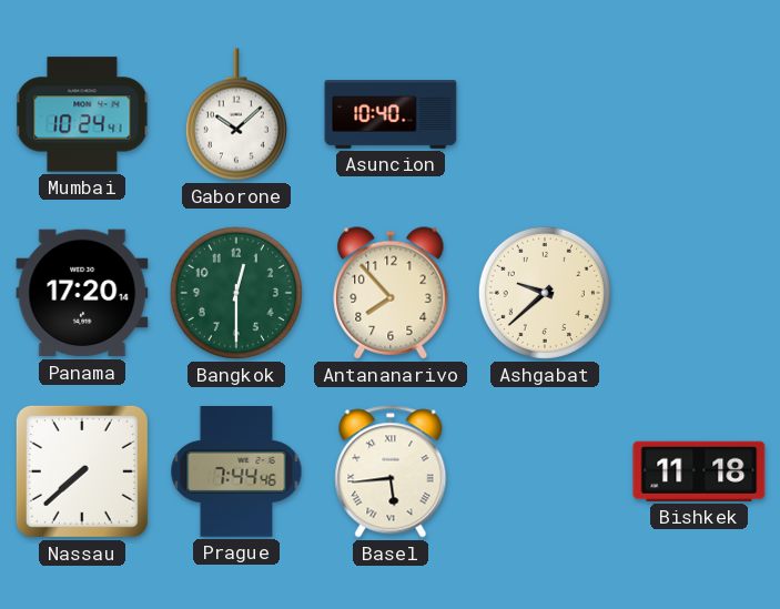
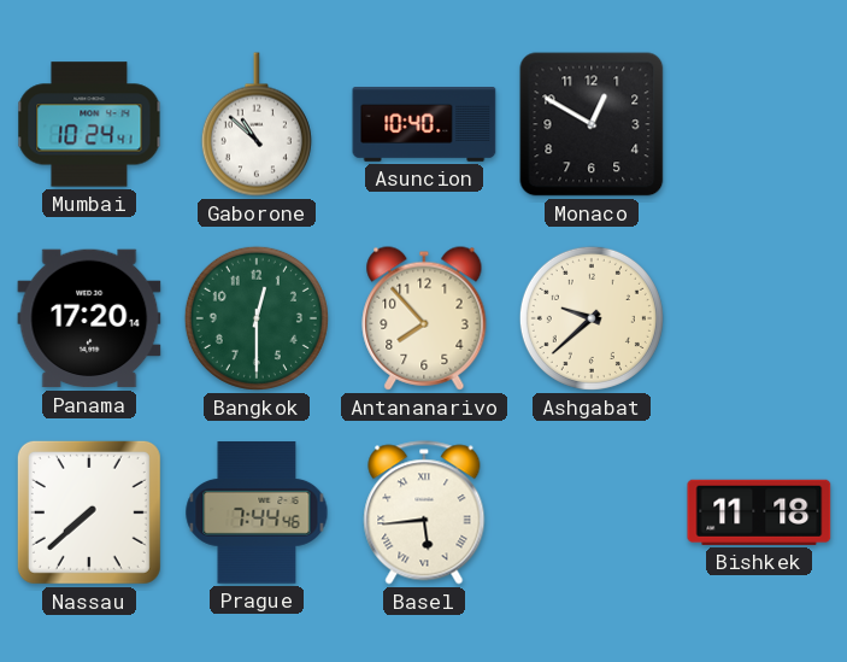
Gaborone: 10:08 -> 10:52 (257, 124)
Monaco: none -> 12:50 (592, 124)
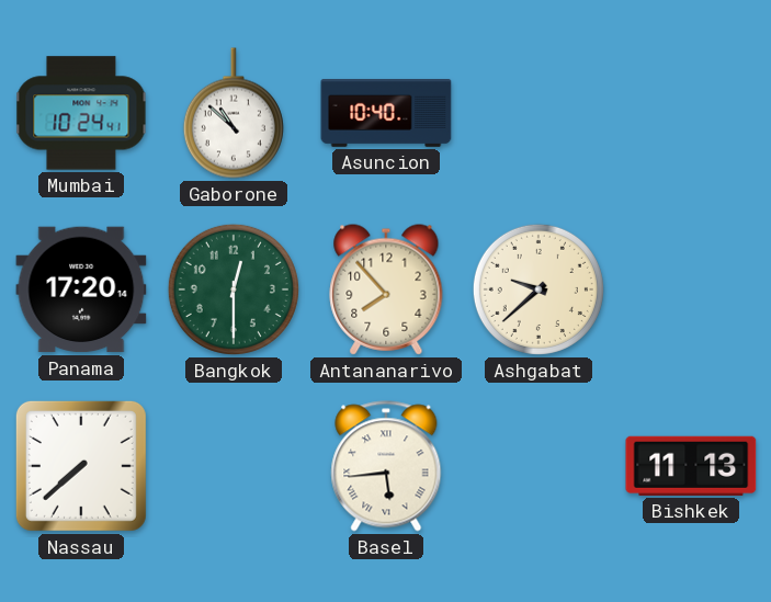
Monaco: 12:50 -> none (592, 124)
Prague: 7:44 -> none (257, 512)
Bishkek: 11:18 -> 11:13 (691, 466)
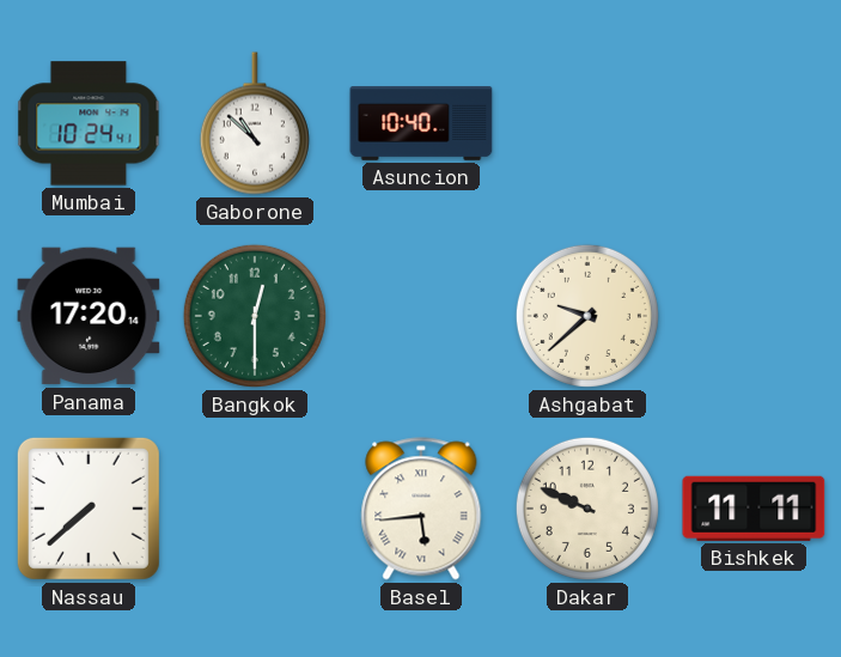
Antananarivo: 7:53 -> none (386, 289)
Dakar: none -> 9:49 (587, 509)
Bishkek: 11:13 -> 11:11 (754, 509)
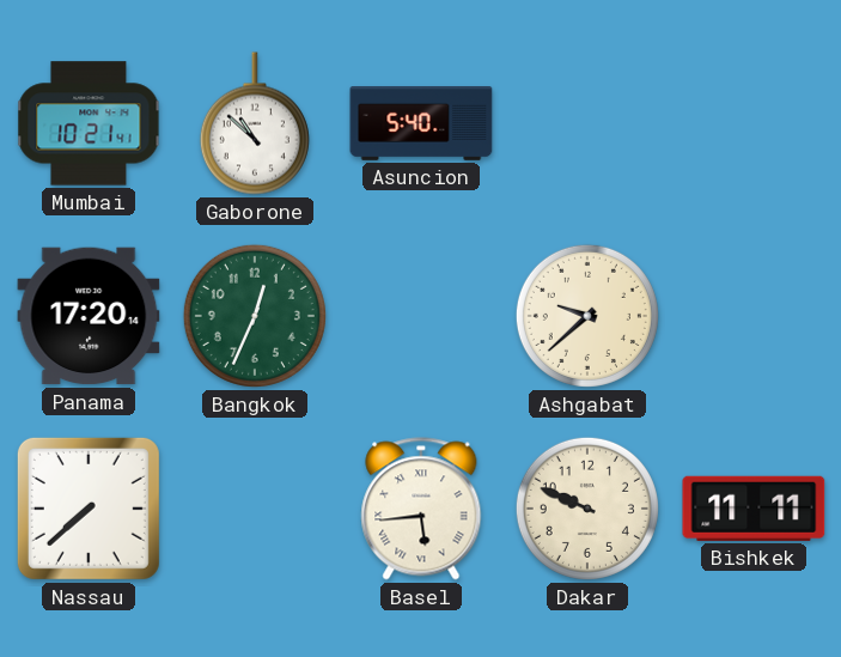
Mumbai: 10:24 -> 10:21 (89, 123)
Asuncion: 10:40 -> 5:40 (421, 124)
Bangkok: 12:30 -> 12:34 (255, 316)
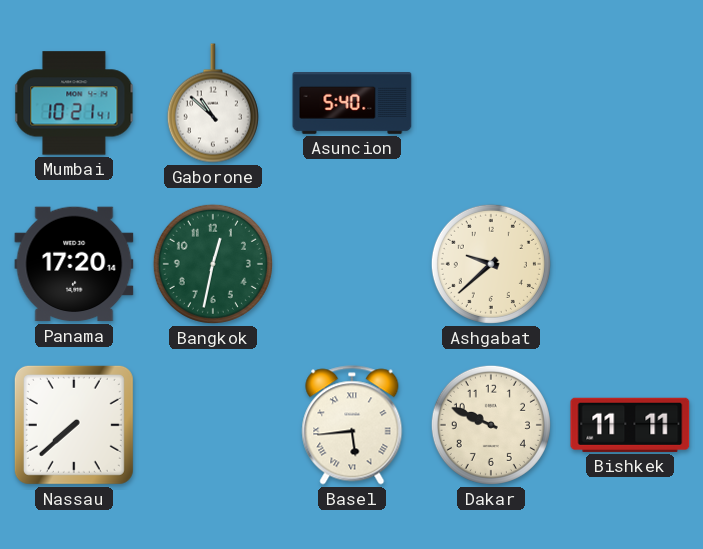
Bangkok: 12:34 -> 12:32 (213, 264)
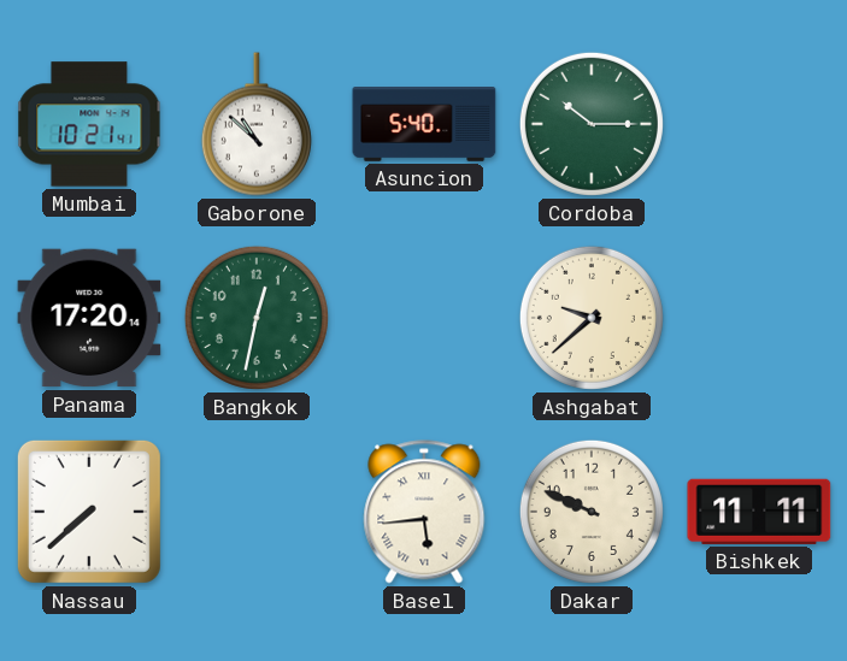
Cordoba: none -> 10:15 (592, 124)
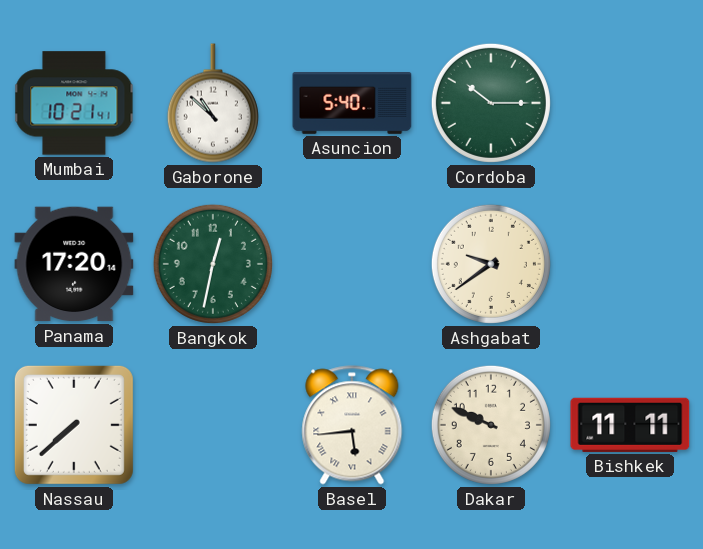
Ashgabat: 9:38 -> 9:39 (491, 264)
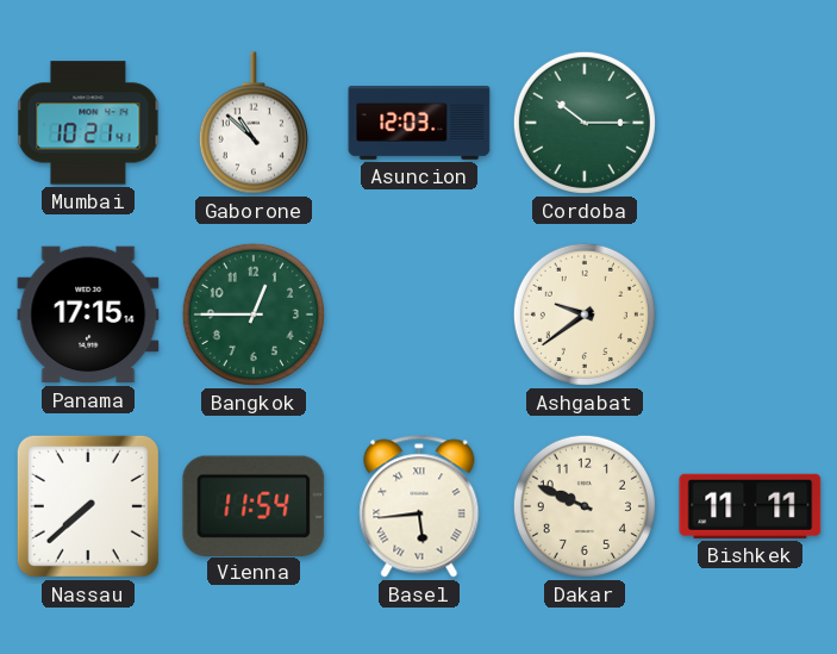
Asuncion: 5:40 -> 12:03 (419, 124)
Panama: 17:20 -> 17:15 (88, 314)
Bangkok: 12:32 -> 12:45 (254, 314)
Vienna: none -> 11:54 (254, 505)
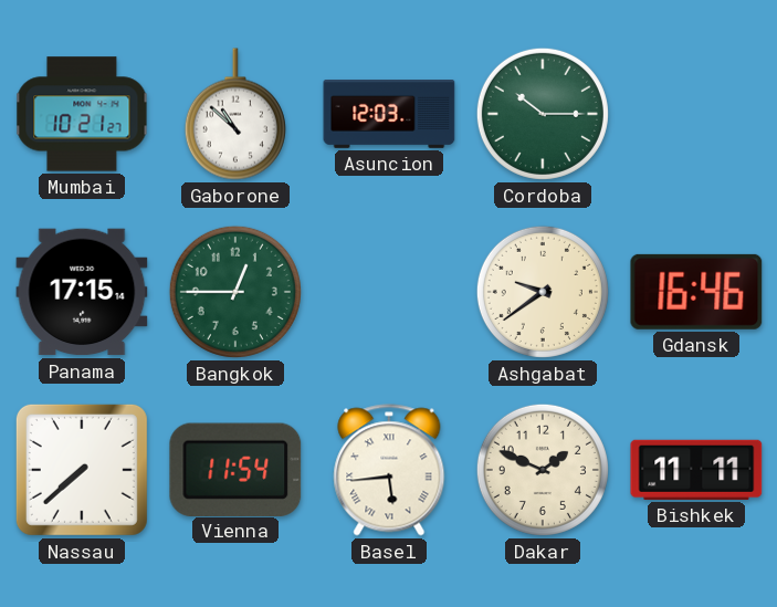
Mumbai: 10:21:41 -> 10:21:27 (82, 114)
Gdansk: none -> 16:46 (696, 292)
Dakar: 9:49 -> 1:49 (543, 470)
